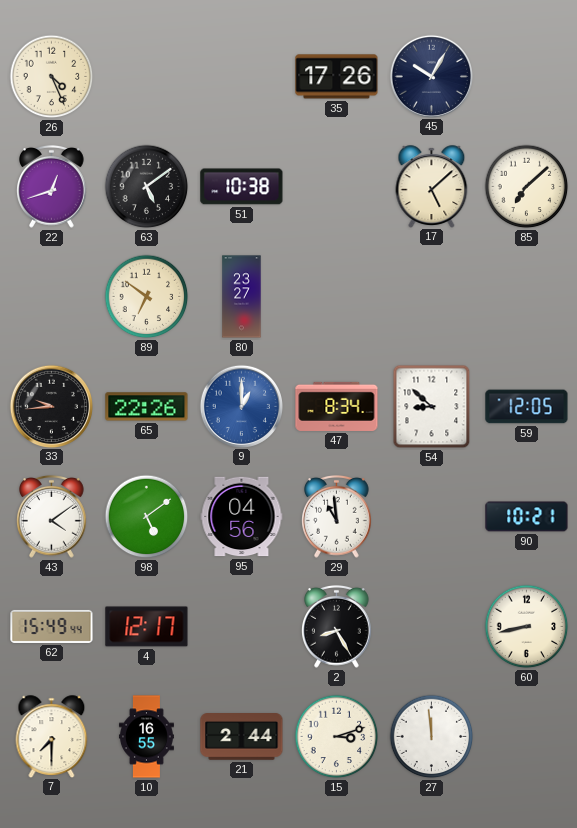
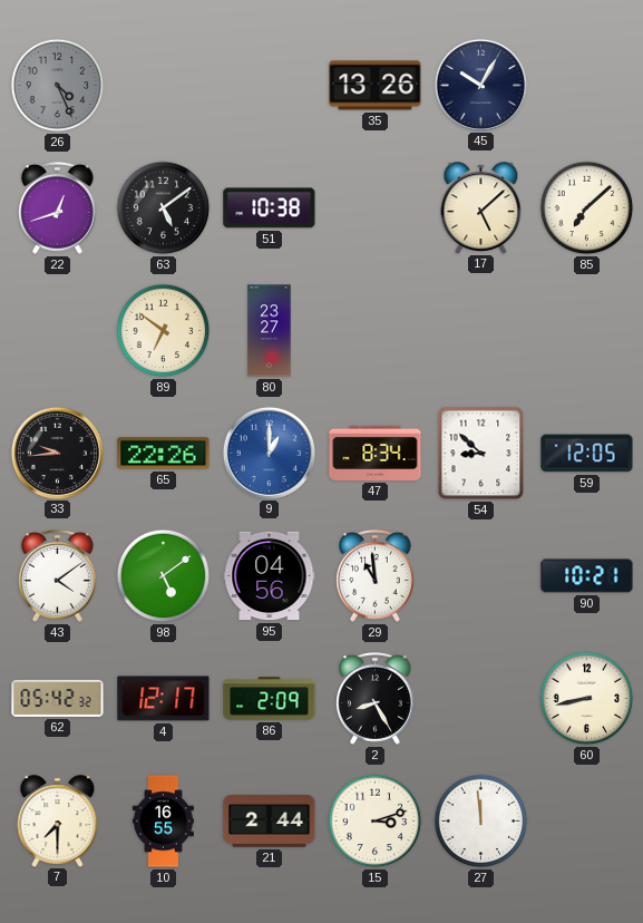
26 dial: cream -> grey (58, 86)
35: 17:26 -> 13:26 (376, 86)
62: 15:49 -> 05:42 (58, 698)
86: none -> 2:09 (270, 699)
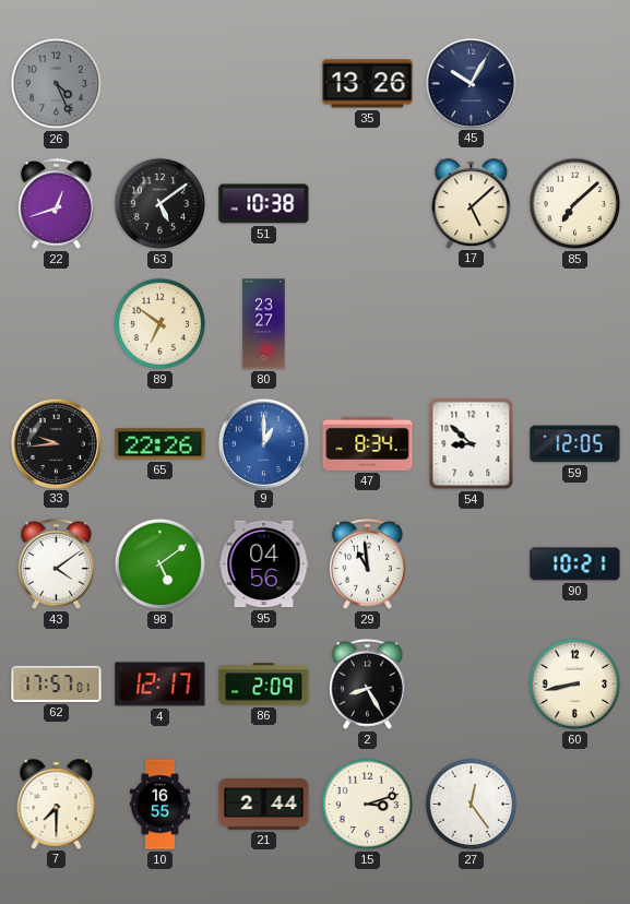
62: 05:42 -> 17:57 (57, 683)
27: 11:59 -> 12:24 (472, 805)
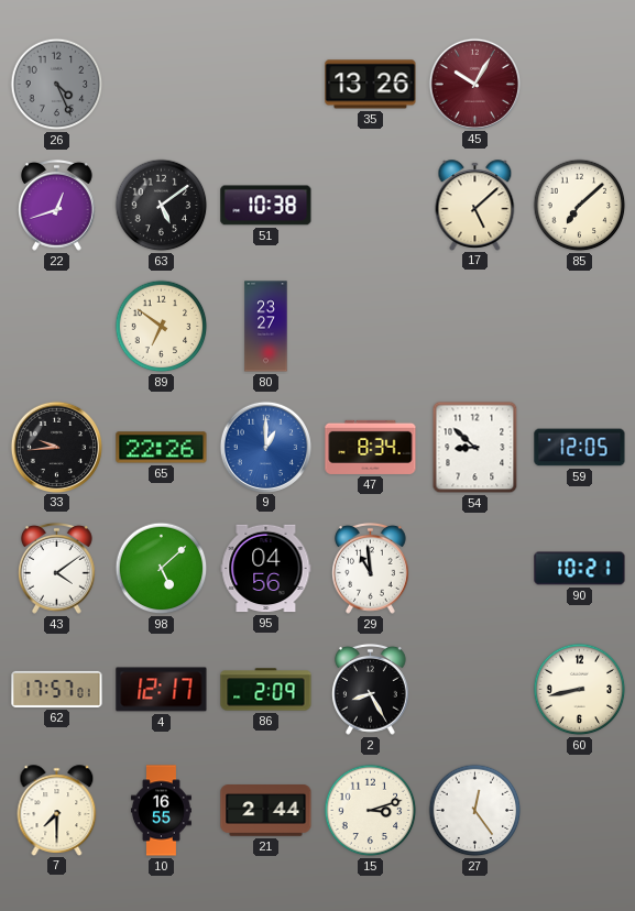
45 dial: navy -> burgundy (474, 84)
98: 5:09 -> 5:08 (162, 569)
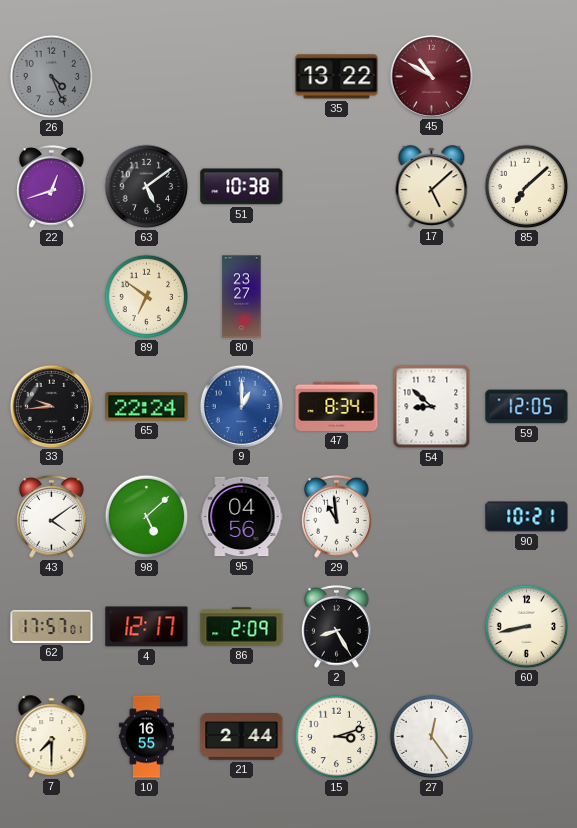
35: 13:26 -> 13:22 (337, 77)
45: 10:05 -> 10:50 (431, 76)
65: 22:26 -> 22:24 (147, 407)
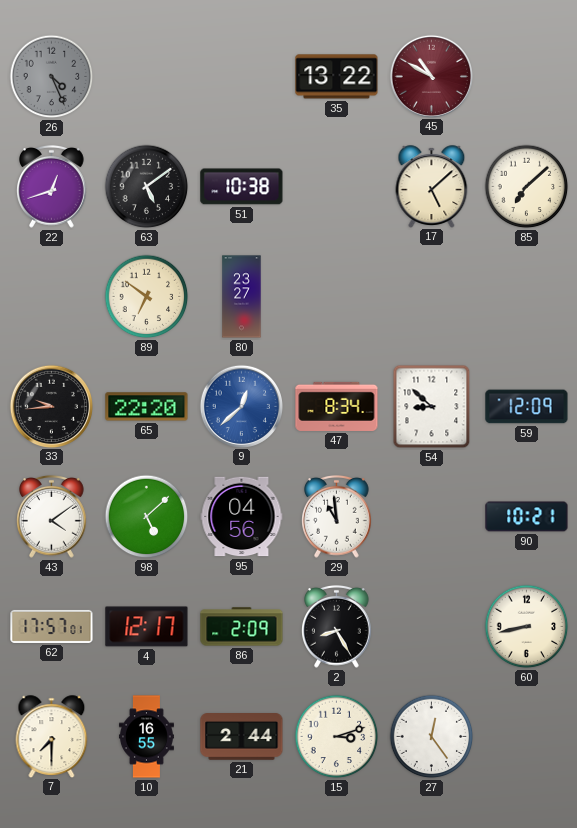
65: 22:24 -> 22:20 (147, 407)
9: 1:00 -> 12:38 (241, 406)
59: 12:05 -> 12:09 (527, 407)
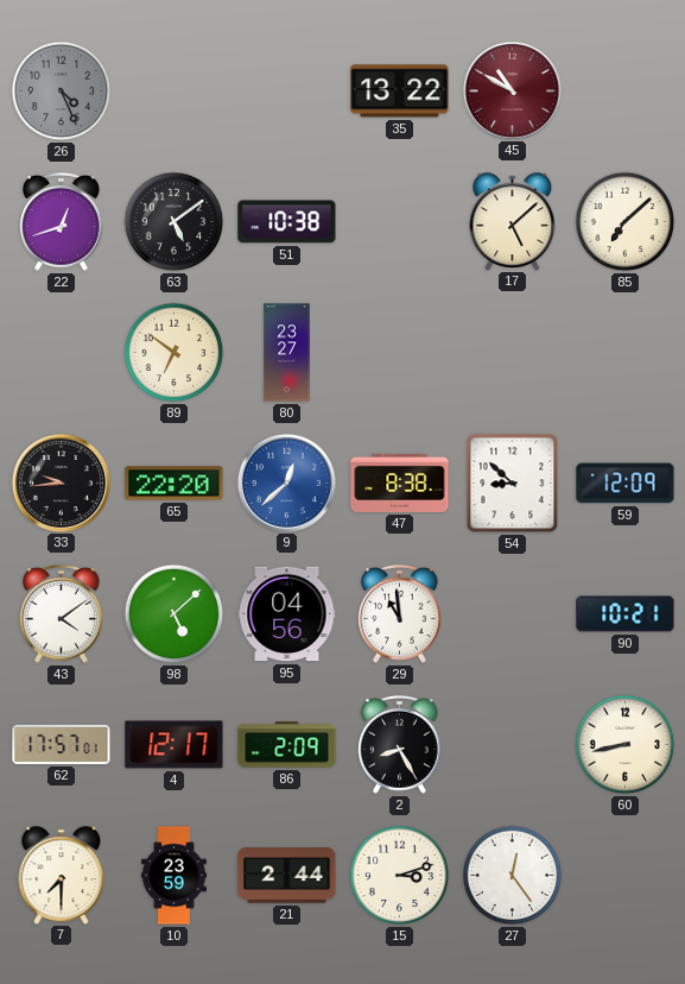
47: 8:34 -> 8:38 (400, 482)
10: 16:55 -> 23:59 (173, 876)
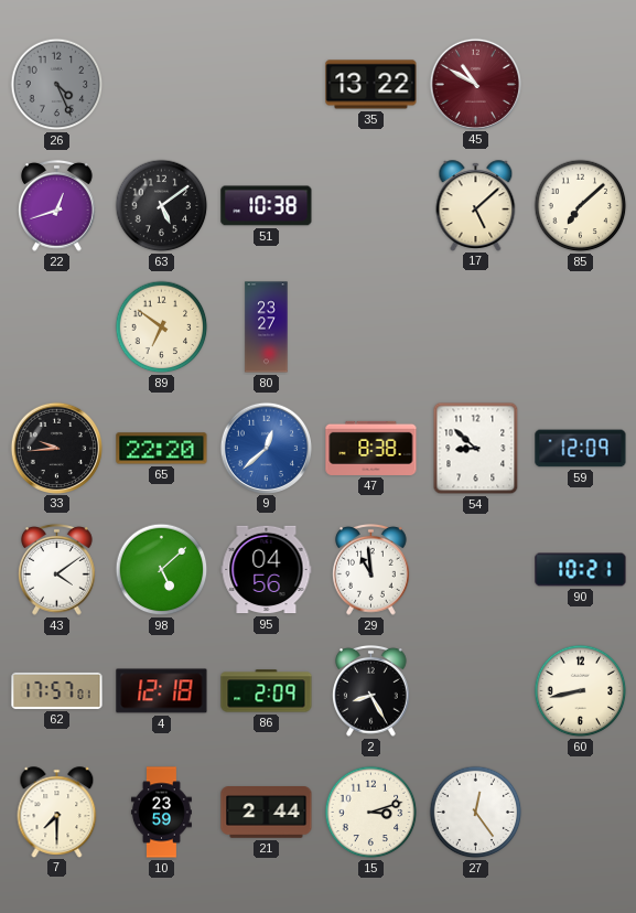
4: 12:17 -> 12:18 (162, 691)
